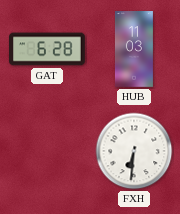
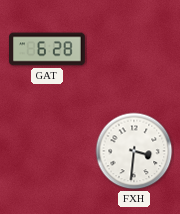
HUB: 11:03 -> none (134, 49)
FXH: 6:31 -> 3:31 (134, 151)
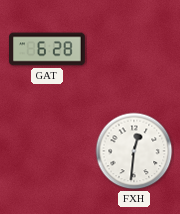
FXH: 3:31 -> 12:31 (134, 151)
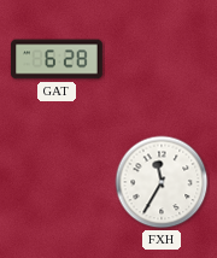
FXH: 12:31 -> 11:35 (162, 182)
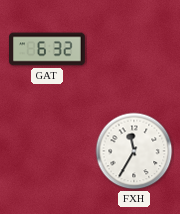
GAT: 6:28 -> 6:32 (47, 49)
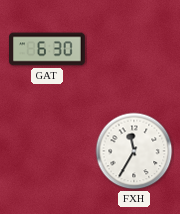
GAT: 6:32 -> 6:30 (47, 49)
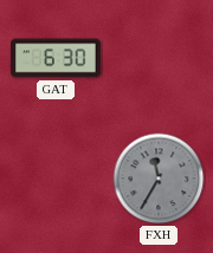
FXH dial: white -> grey (159, 179)
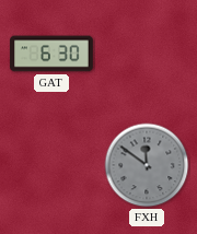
FXH: 11:35 -> 11:51 (147, 165)
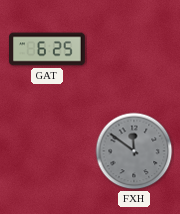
GAT: 6:30 -> 6:25 (47, 49)
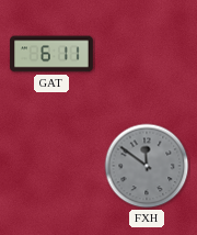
GAT: 6:25 -> 6:11 (51, 54)
